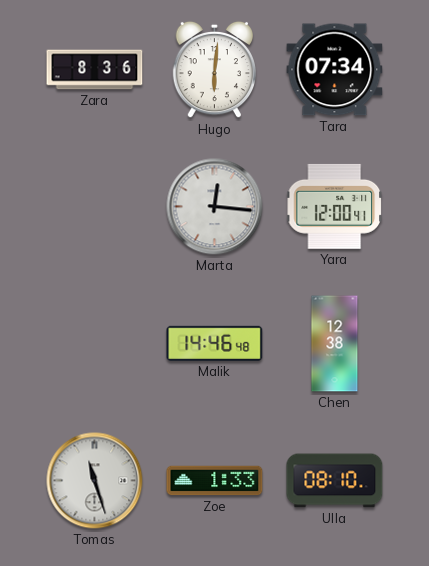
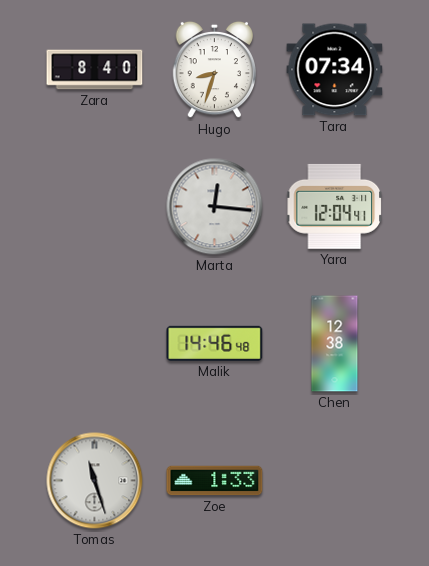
Zara: 8:36 -> 8:40 (95, 70)
Hugo: 6:01 -> 8:33 (214, 70)
Yara: 12:00 -> 12:04 (335, 206)
Ulla: 08:10 -> none (335, 481)
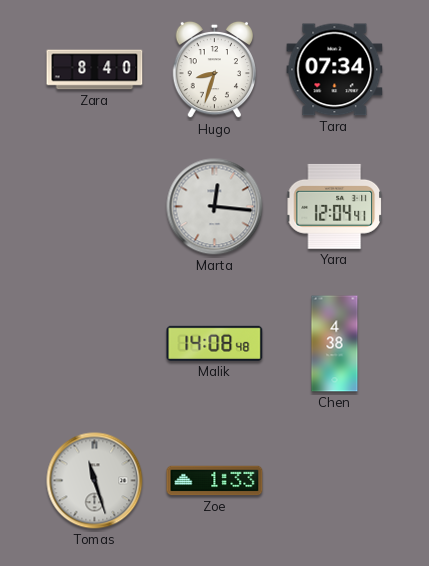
Malik: 14:46 -> 14:08 (215, 343)
Chen: 12:38 -> 4:38 (335, 344)
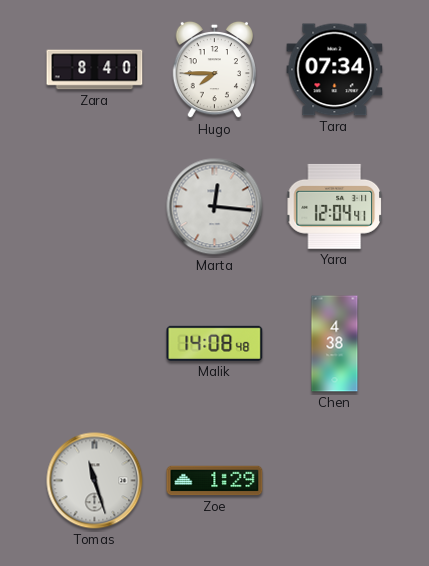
Hugo: 8:33 -> 7:45 (214, 70)
Zoe: 1:33 -> 1:29 (215, 481)
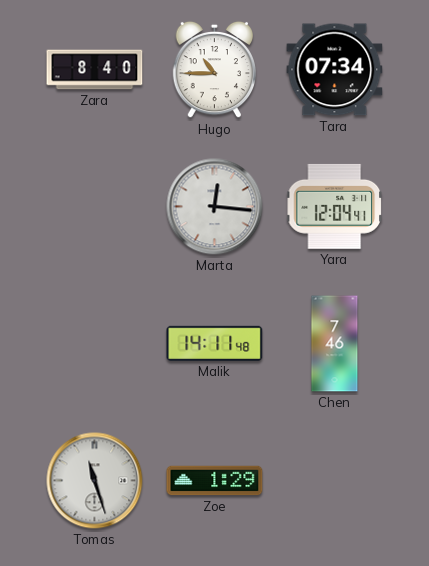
Hugo: 7:45 -> 10:45 (214, 70)
Malik: 14:08 -> 14:11 (215, 343)
Chen: 4:38 -> 7:46 (335, 344)
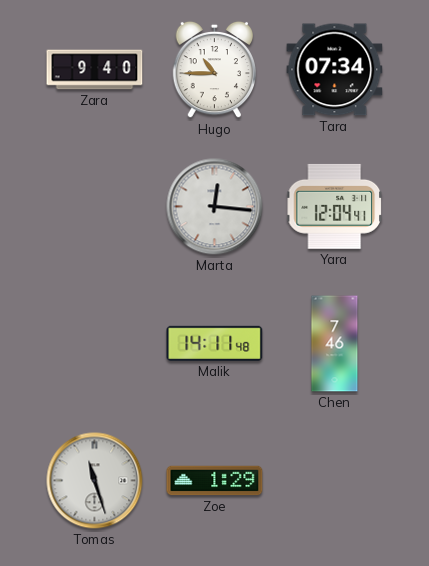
Zara: 8:40 -> 9:40 (95, 70)
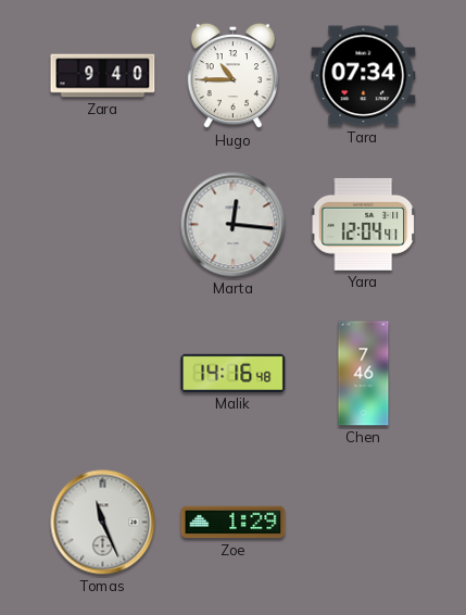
Malik: 14:11 -> 14:16 (234, 373)
Tomas: 11:27 -> 11:26 (103, 523)
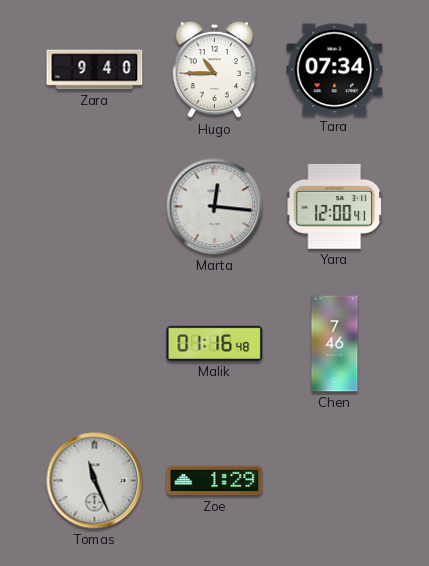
Yara: 12:04 -> 12:00 (335, 206)
Malik: 14:16 -> 01:16 (215, 343)
